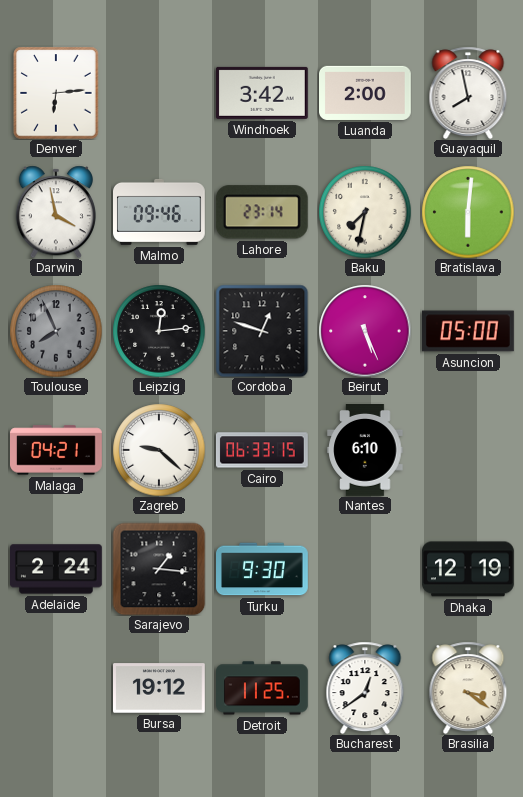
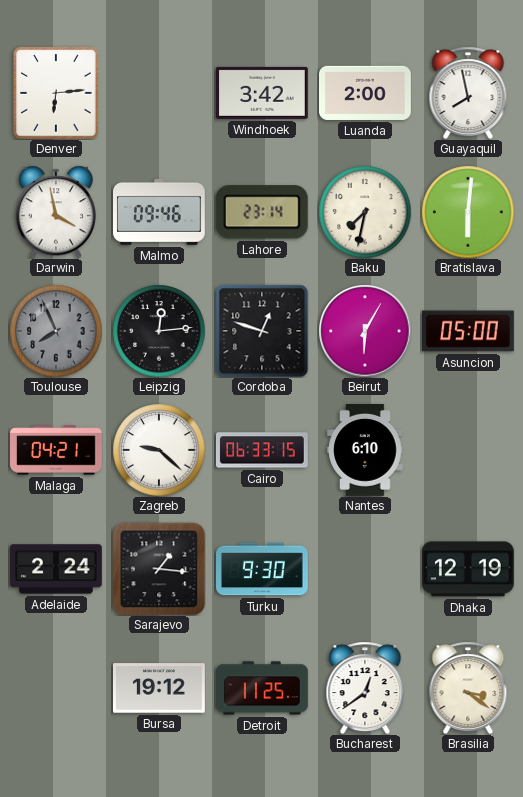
Beirut: 5:26 -> 6:05 (365, 331)
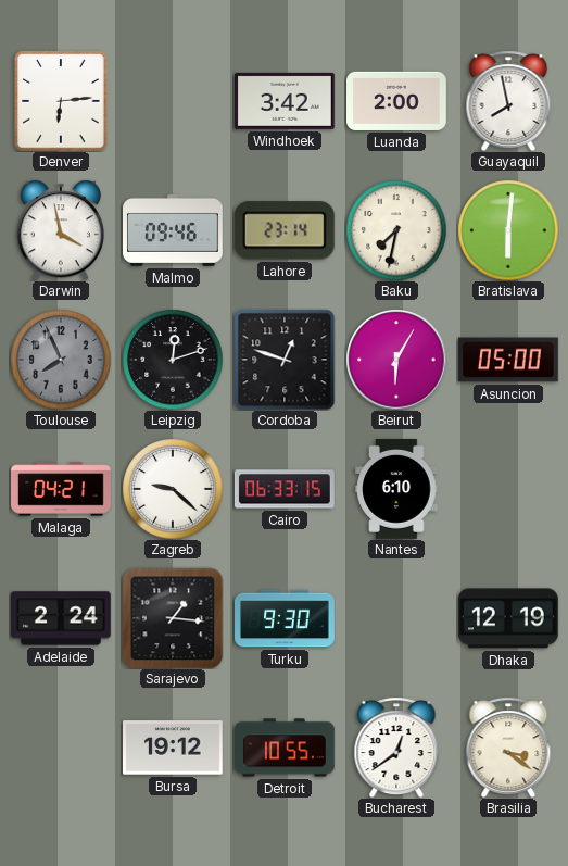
Leipzig: 12:14 -> 12:12 (173, 360)
Detroit: 11:25 -> 10:55 (286, 748)
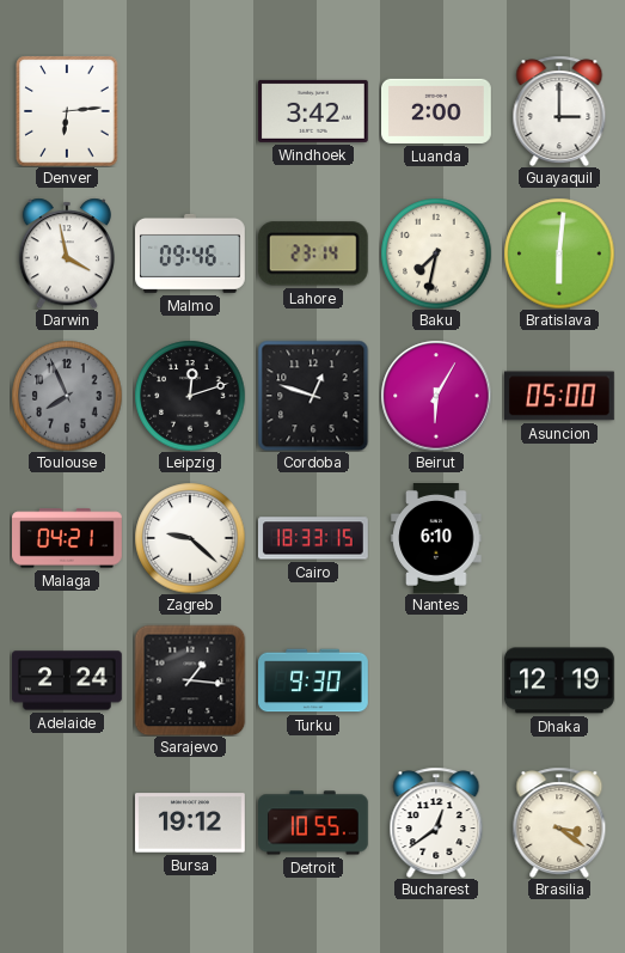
Guayaquil: 7:58 -> 3:00 (559, 111)
Cairo: 06:33 -> 18:33 (313, 538)
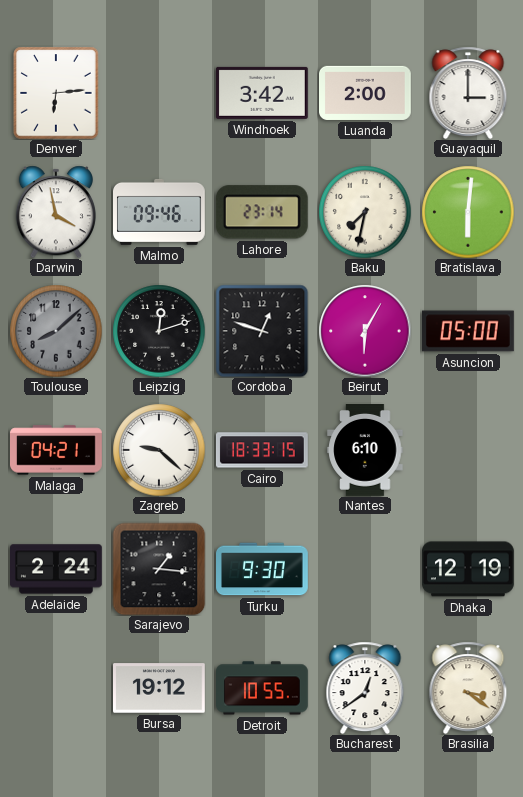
Toulouse: 7:56 -> 8:08 (56, 331)
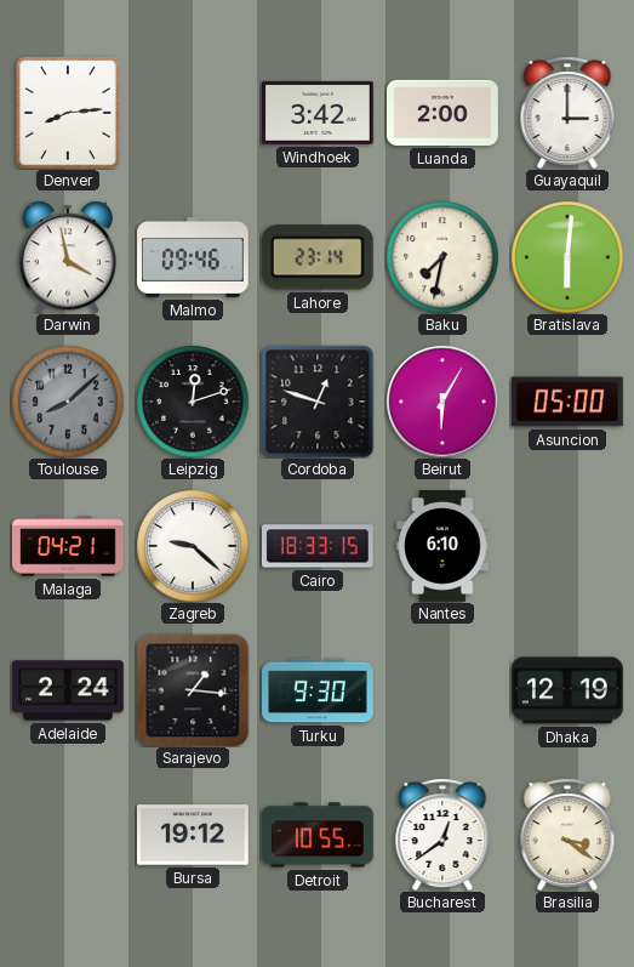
Denver: 6:14 -> 8:14 (68, 113)
